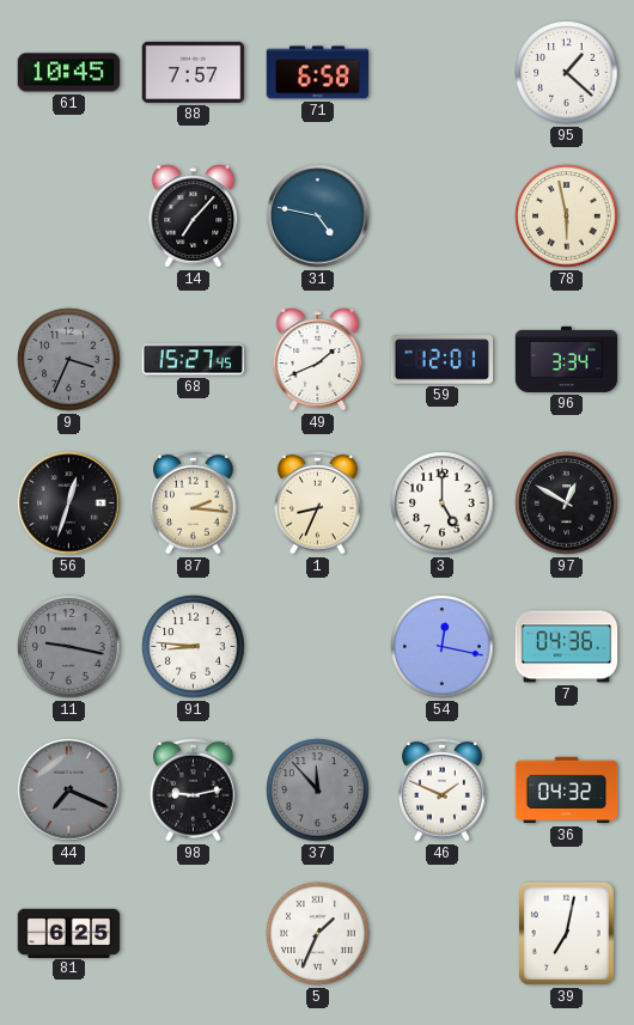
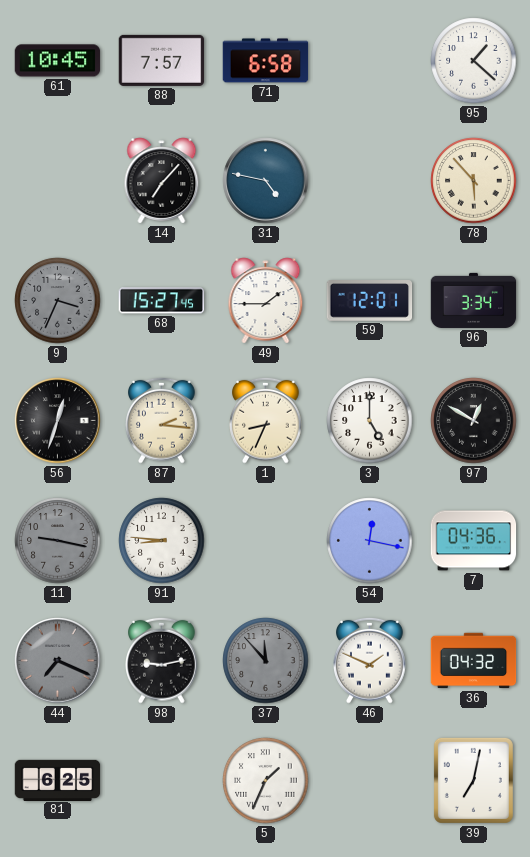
78: 5:58 -> 5:53 (474, 181)
49: 1:41 -> 1:45 (266, 301)
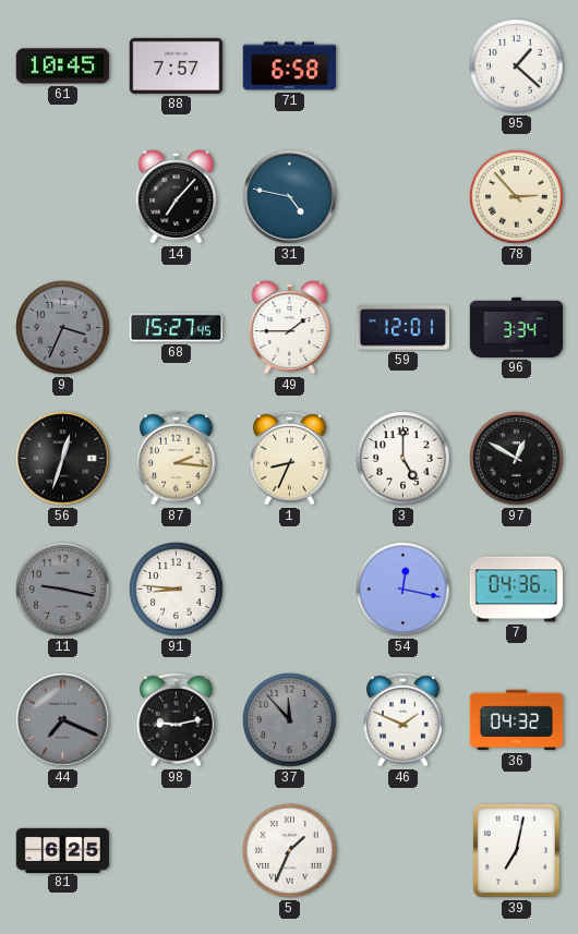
78: 5:53 -> 2:53 (517, 197)
